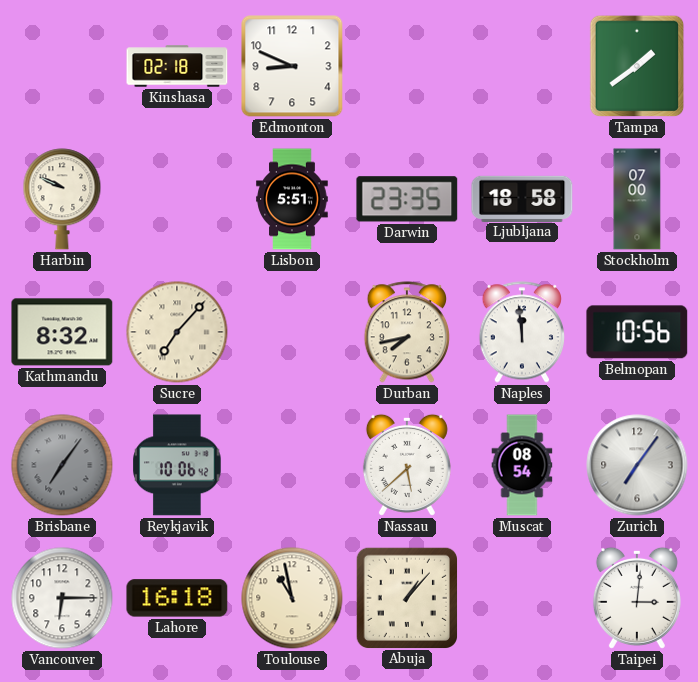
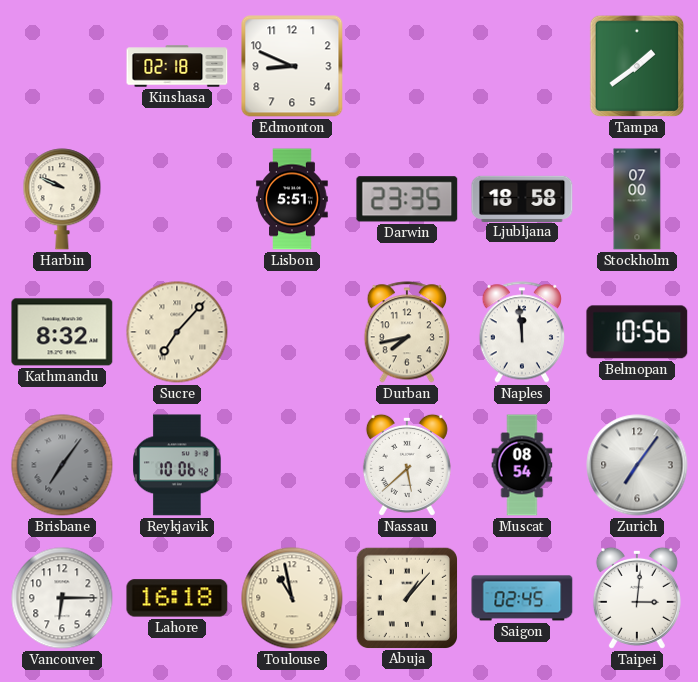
Saigon: none -> 02:45 (522, 598)
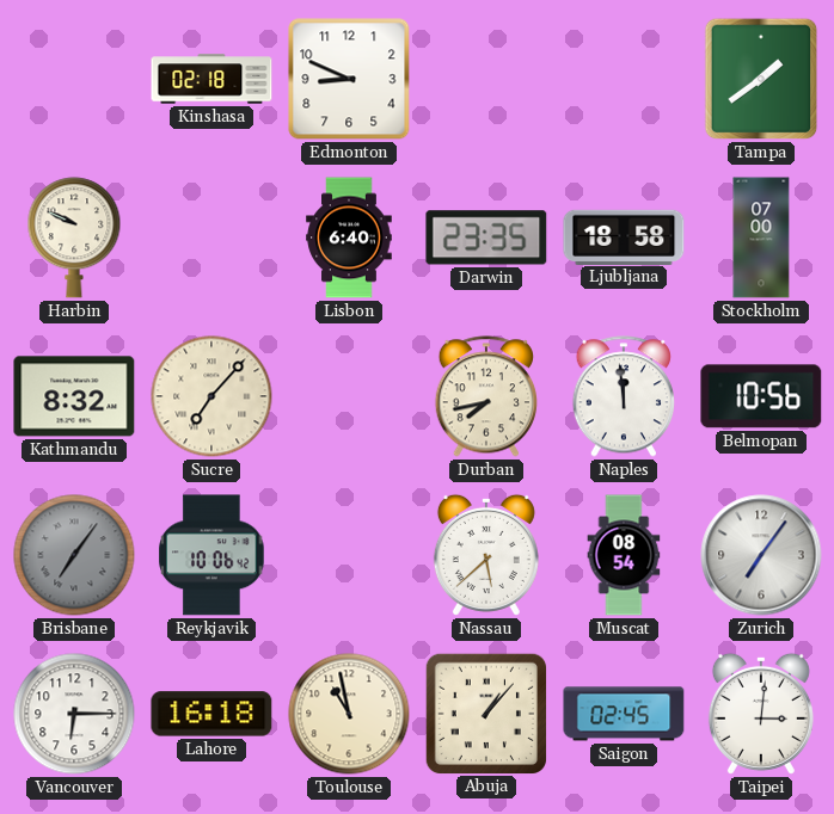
Lisbon: 5:51 -> 6:40 (349, 238)
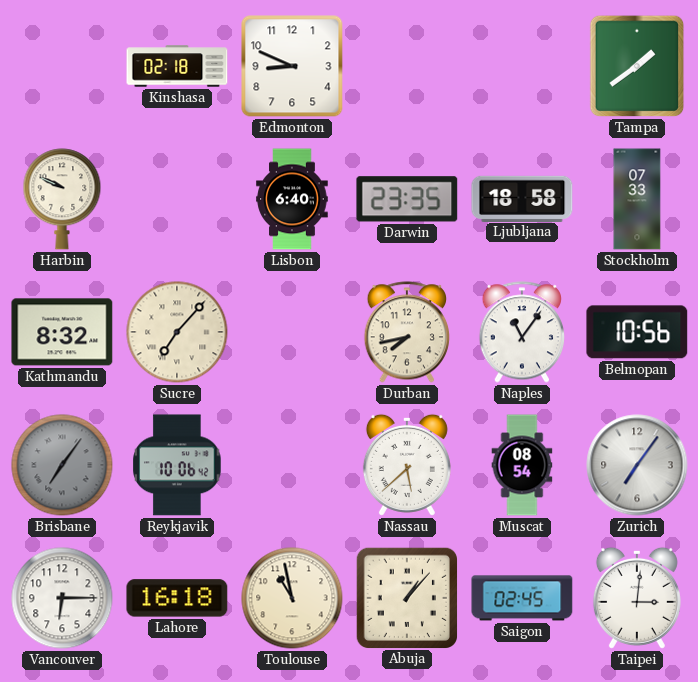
Stockholm: 07:00 -> 07:33 (637, 199)
Naples: 11:59 -> 11:06 (521, 332)
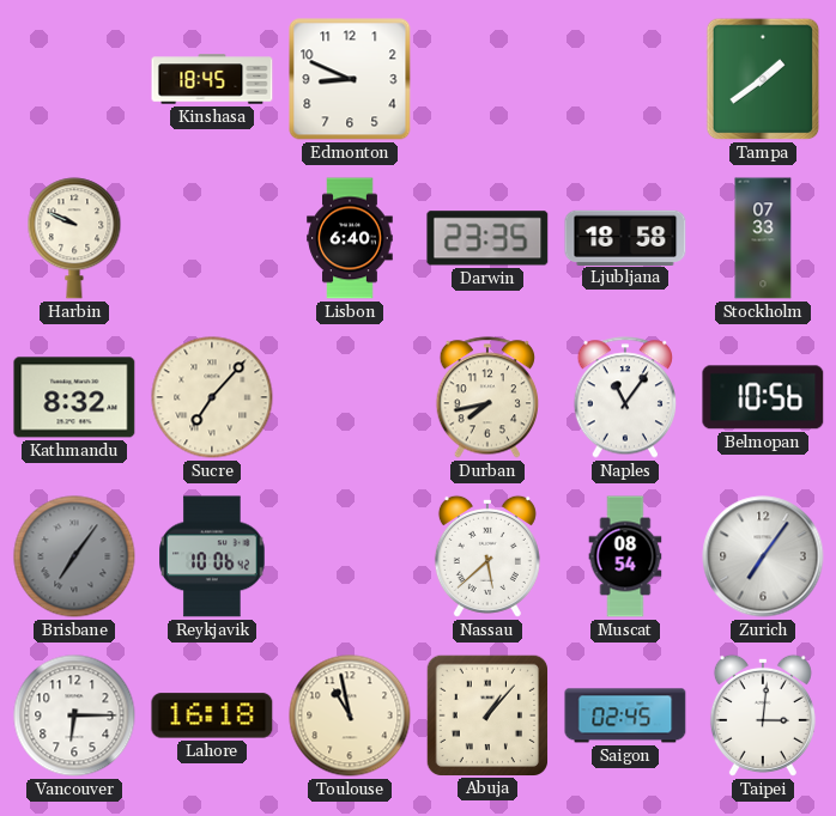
Kinshasa: 02:18 -> 18:45 (212, 79)
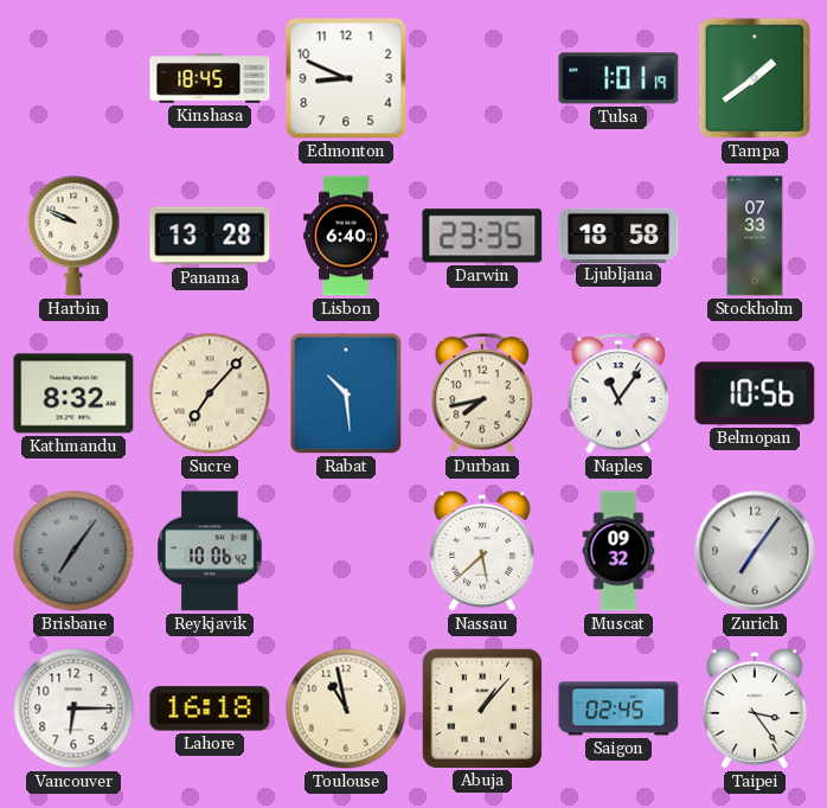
Tulsa: none -> 1:01 (618, 78)
Panama: none -> 13:28 (210, 236)
Rabat: none -> 10:29 (346, 393)
Muscat: 08:54 -> 09:32 (618, 551)
Taipei: 3:01 -> 3:24 (755, 708)
